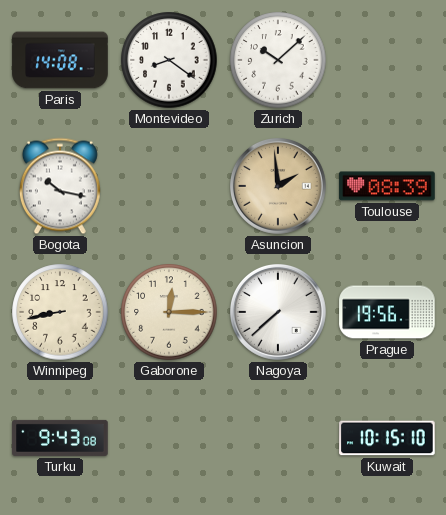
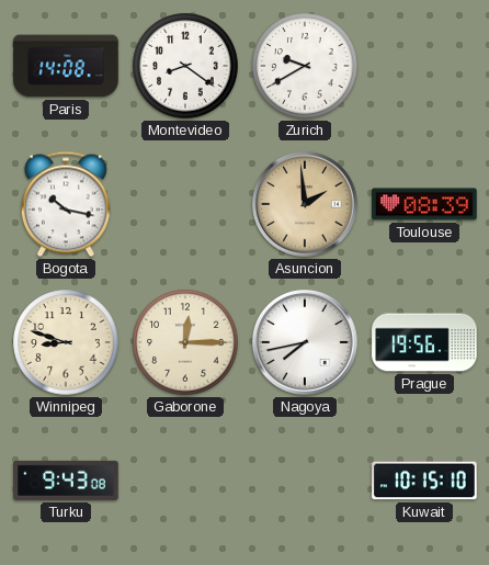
Zurich: 10:08 -> 9:40 (305, 66)
Winnipeg: 8:43 -> 8:48 (66, 342)
Nagoya: 7:38 -> 7:43 (306, 343)
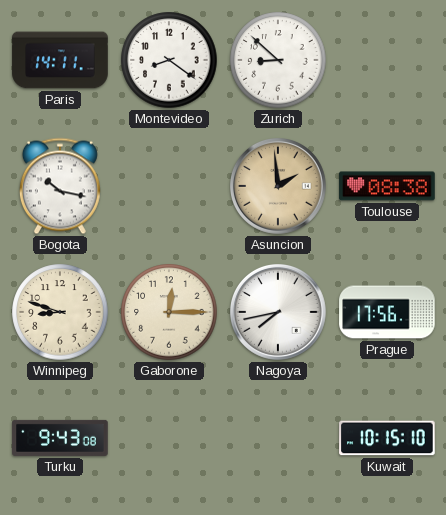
Paris: 14:08 -> 14:11 (60, 60)
Zurich: 9:40 -> 8:52 (278, 60)
Toulouse: 08:39 -> 08:38 (387, 186)
Prague: 19:56 -> 17:56 (387, 312)
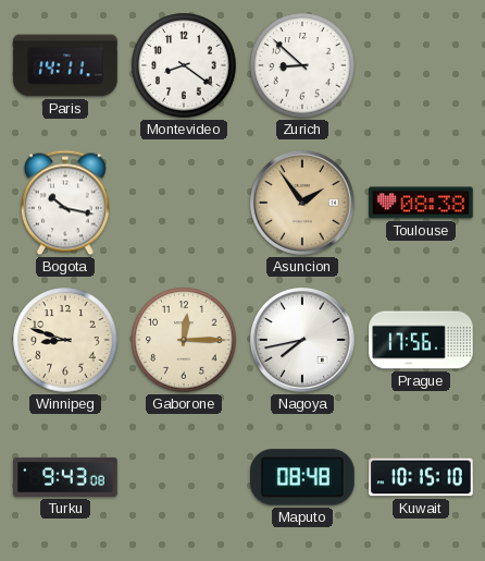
Asuncion: 1:59 -> 1:54 (303, 204)
Maputo: none -> 08:48 (302, 477)
